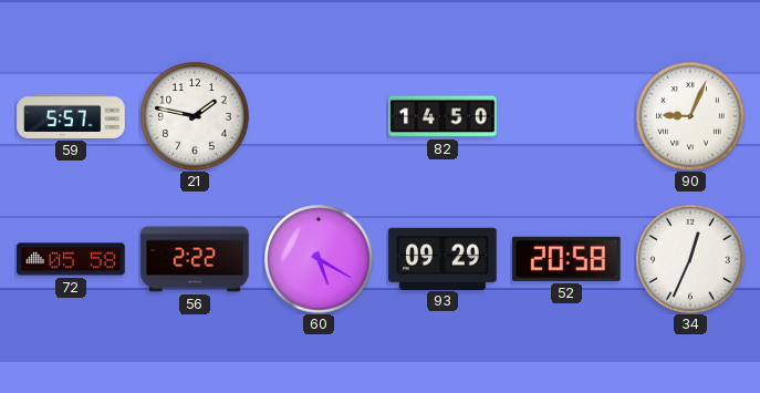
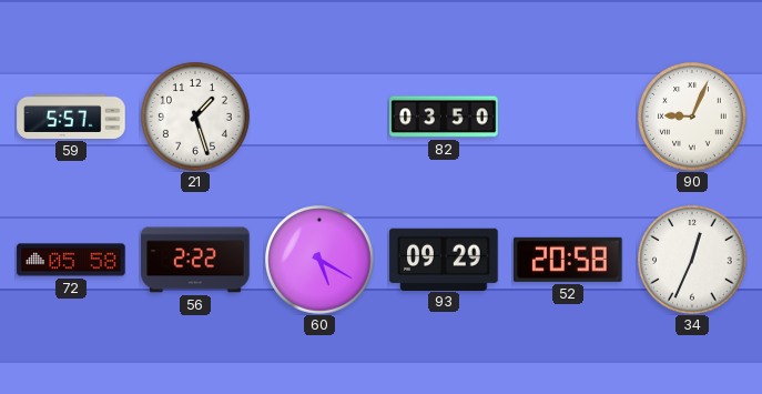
21: 1:47 -> 1:27 (195, 117)
82: 14:50 -> 03:50 (444, 117)
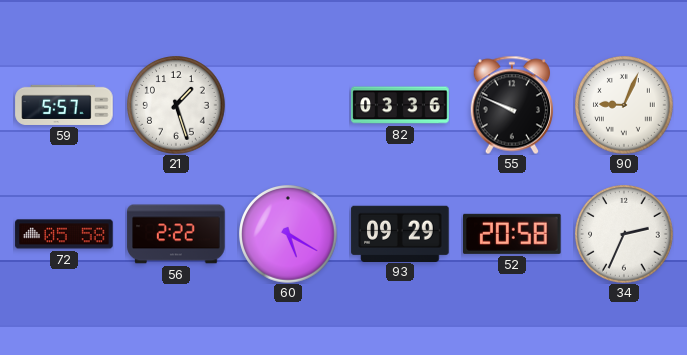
82: 03:50 -> 03:36 (400, 105)
55: none -> 9:49 (511, 105)
34: 12:34 -> 2:34 (624, 234)
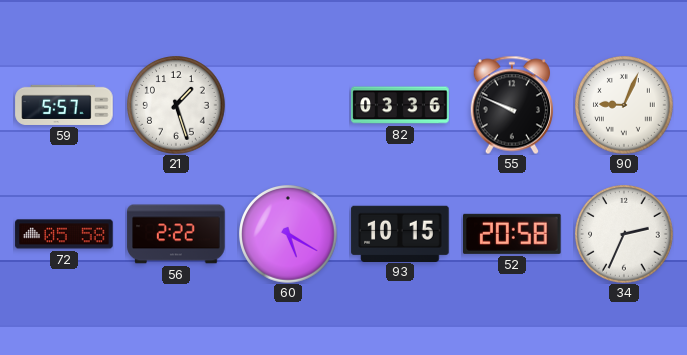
93: 09:29 -> 10:15 (400, 233)
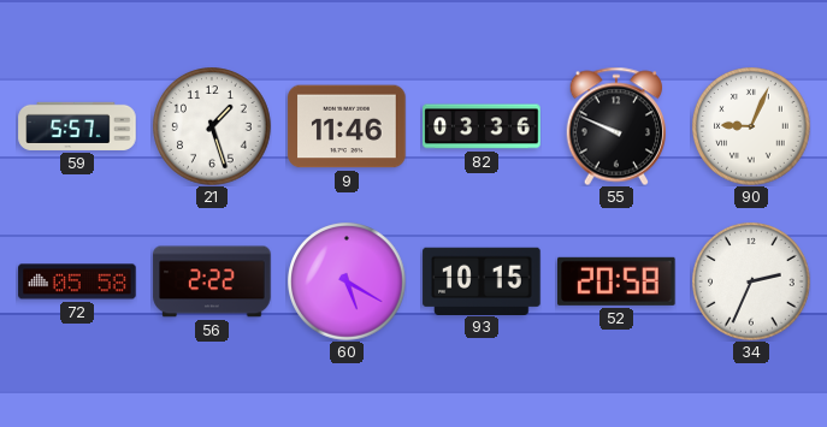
9: none -> 11:46 (347, 126)
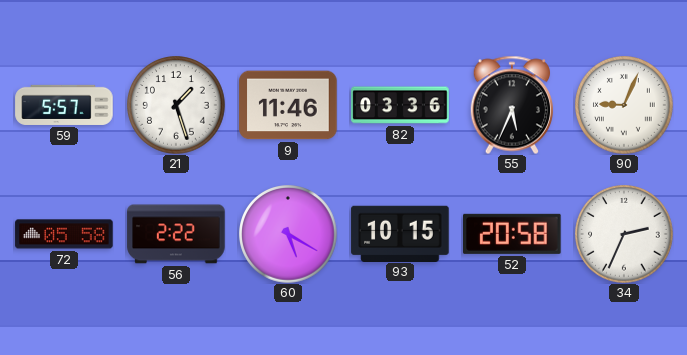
55: 9:49 -> 5:34 (511, 105)
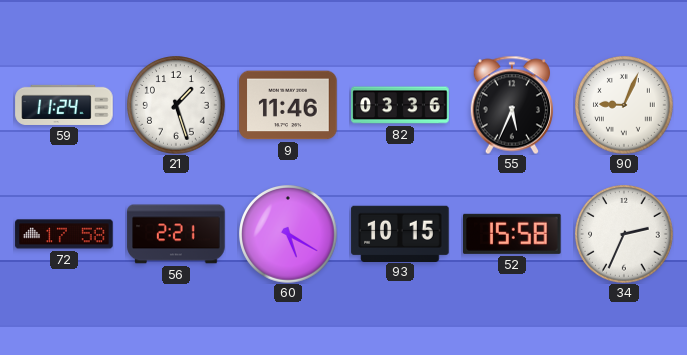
59: 5:57 -> 11:24 (64, 105)
72: 05:58 -> 17:58 (64, 234)
56: 2:22 -> 2:21 (176, 234)
52: 20:58 -> 15:58 (513, 234)
